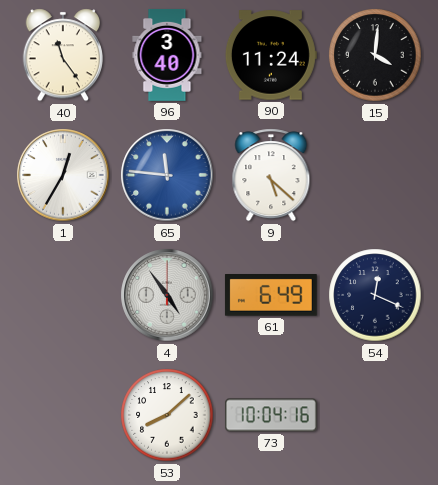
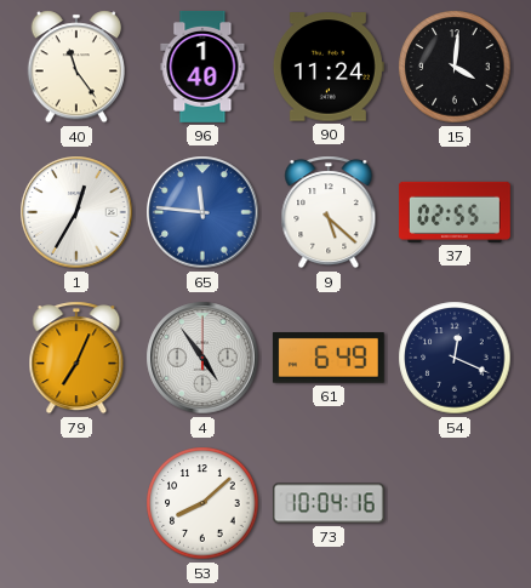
96: 3:40 -> 1:40 (202, 67)
37: none -> 02:55 (455, 212)
79: none -> 7:04 (76, 358)
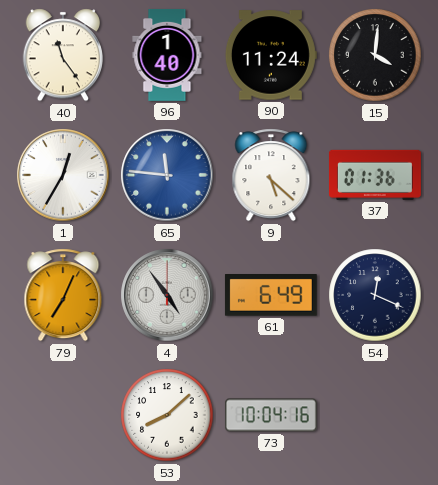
37: 02:55 -> 01:36 (375, 175)
